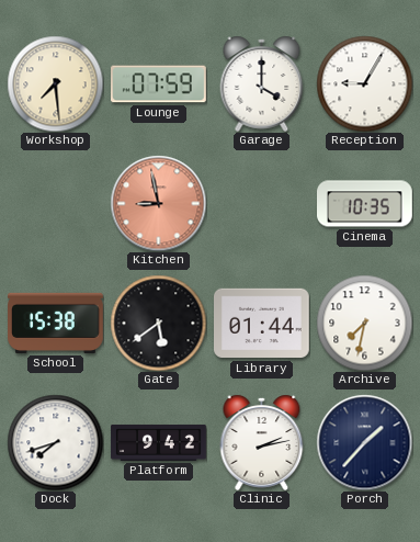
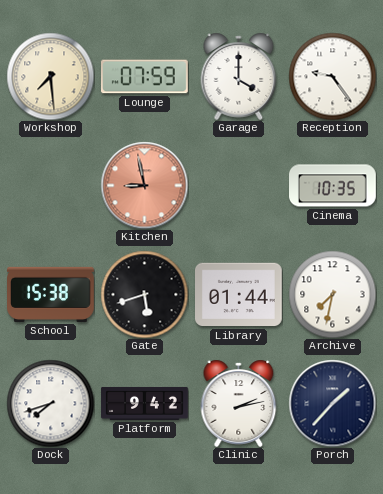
Reception: 9:05 -> 9:24 (332, 76)
Gate: 5:39 -> 5:42 (144, 294)
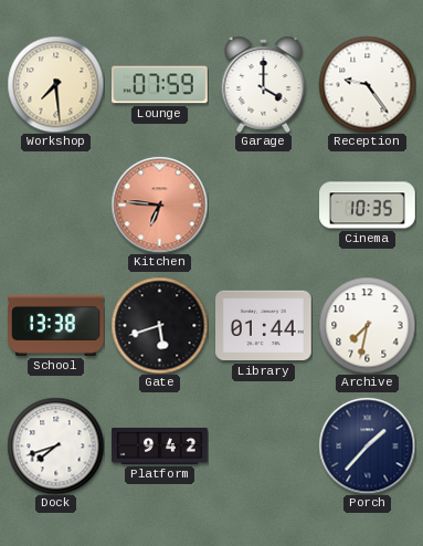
Kitchen: 8:58 -> 6:46 (159, 204)
School: 15:38 -> 13:38 (56, 325)
Clinic: 2:13 -> none (239, 403)
